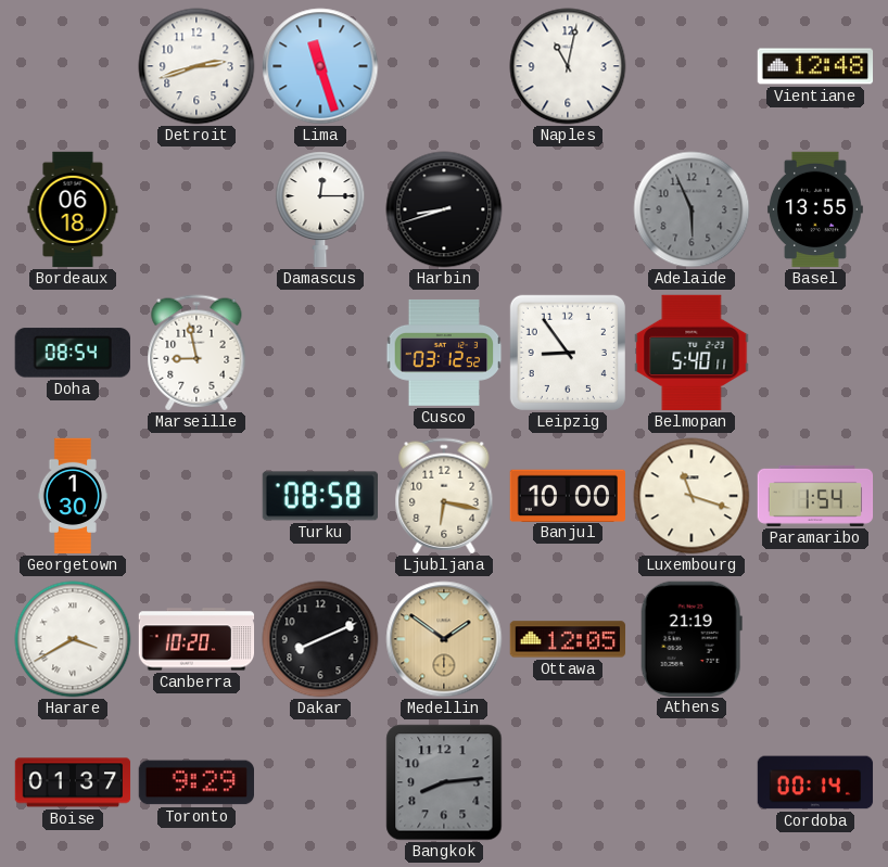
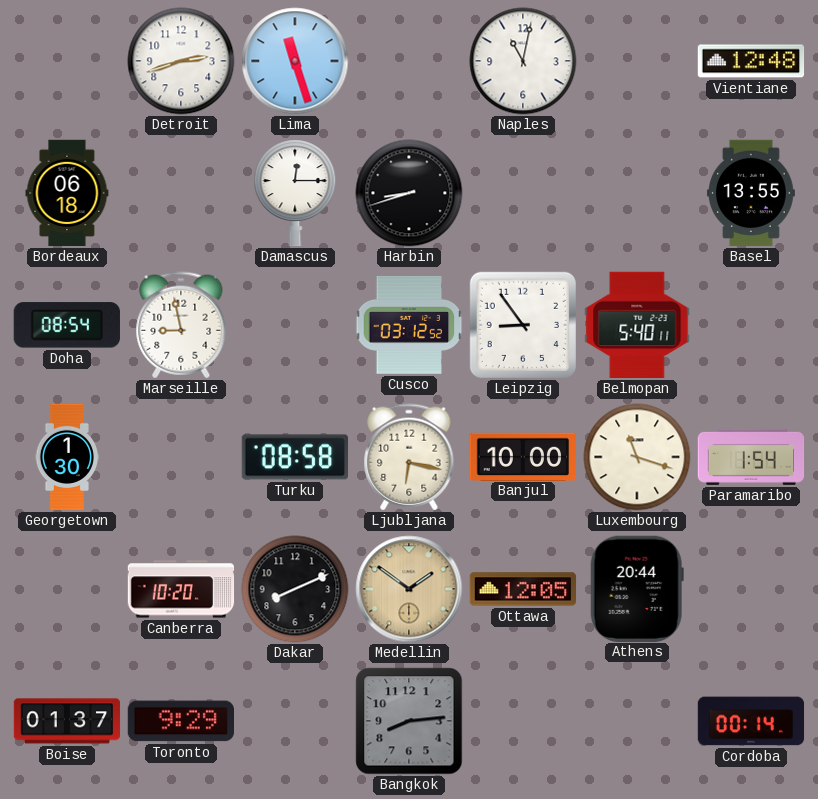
Adelaide: 5:56 -> none (692, 209)
Harare: 3:40 -> none (73, 639)
Athens: 21:19 -> 20:44 (637, 588)
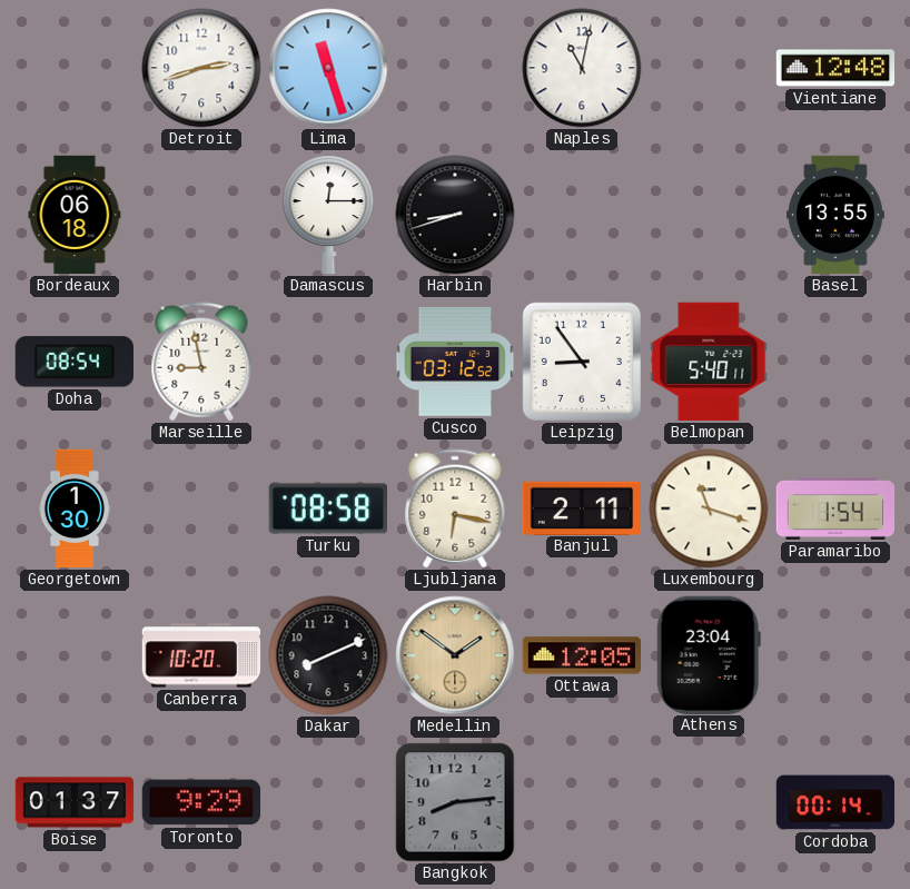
Banjul: 10:00 -> 2:11 (582, 507)
Athens: 20:44 -> 23:04 (709, 654)
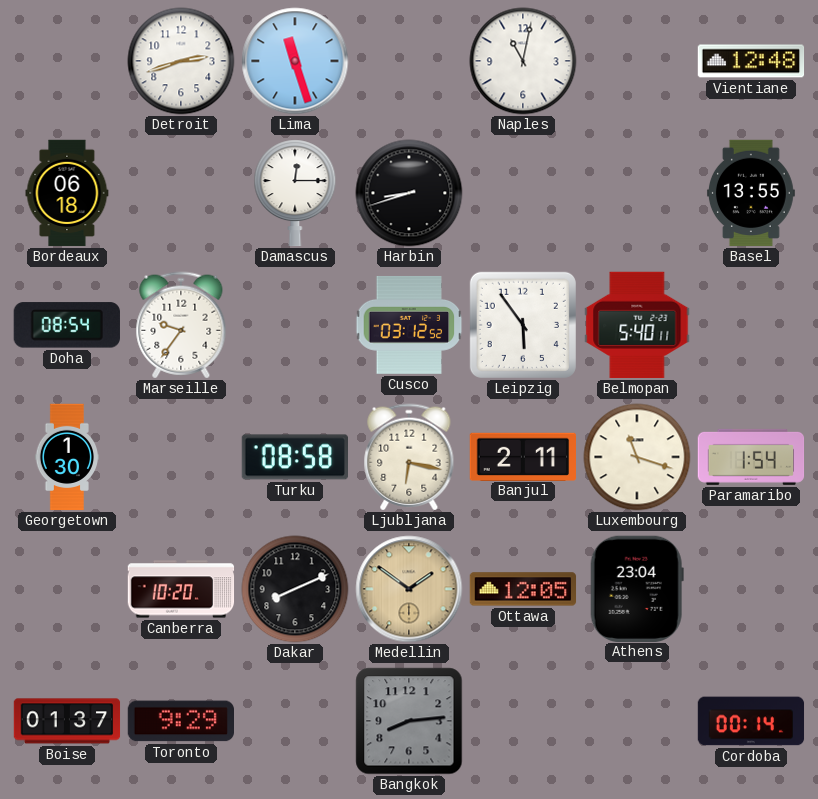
Marseille: 8:58 -> 9:36 (181, 325)
Leipzig: 8:54 -> 5:54 (523, 325)
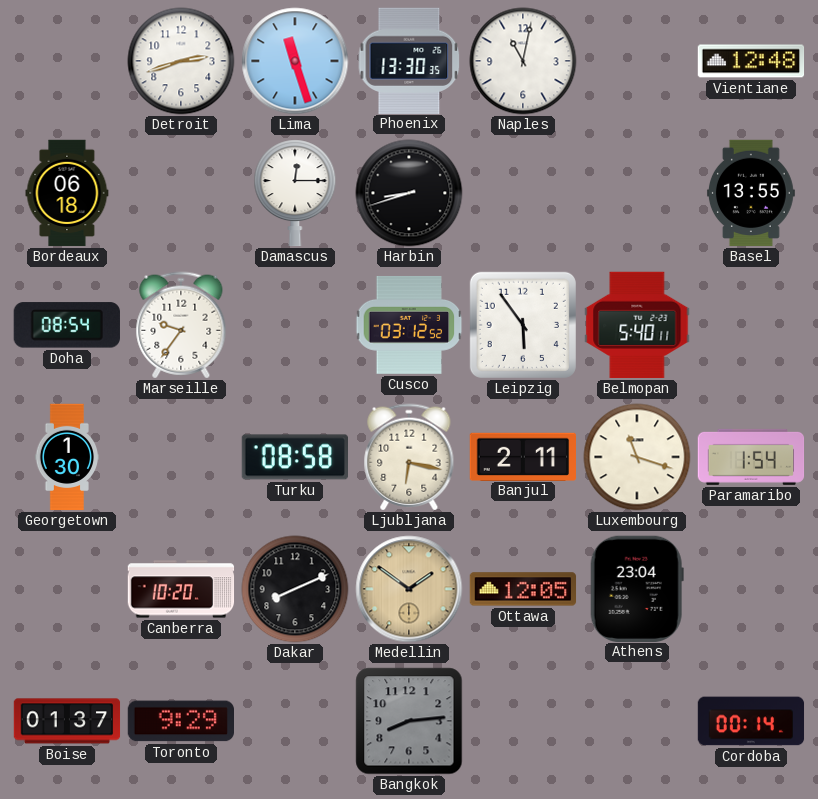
Phoenix: none -> 13:30 (409, 60)
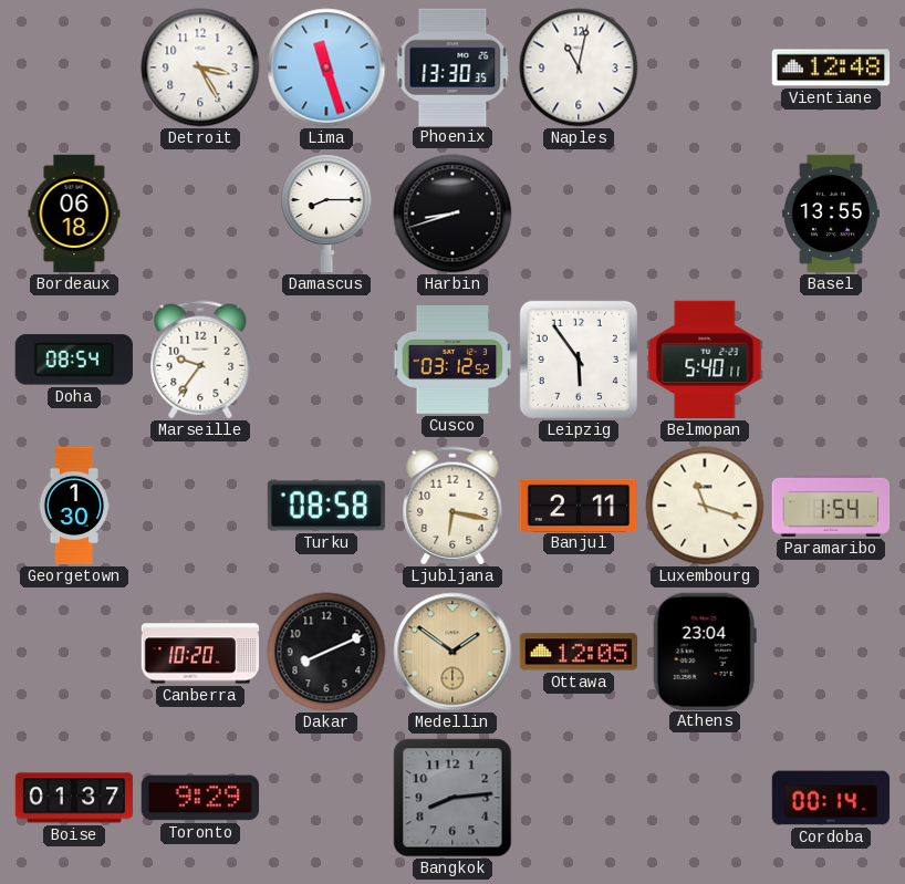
Detroit: 2:42 -> 3:25 (200, 67)
Damascus: 12:15 -> 8:15 (326, 214)
